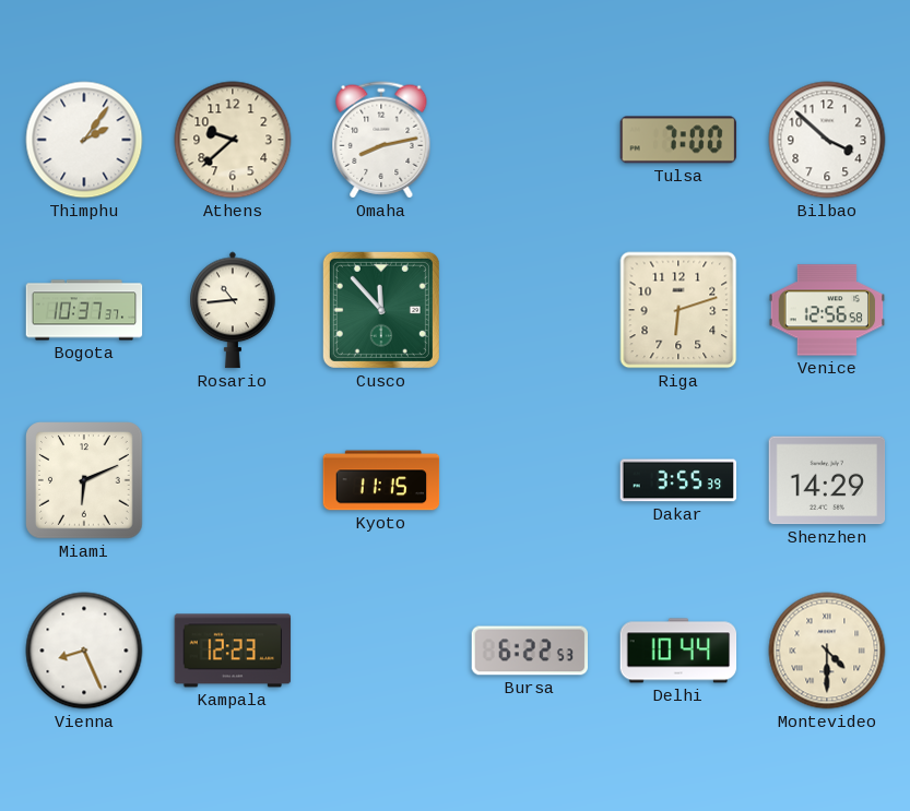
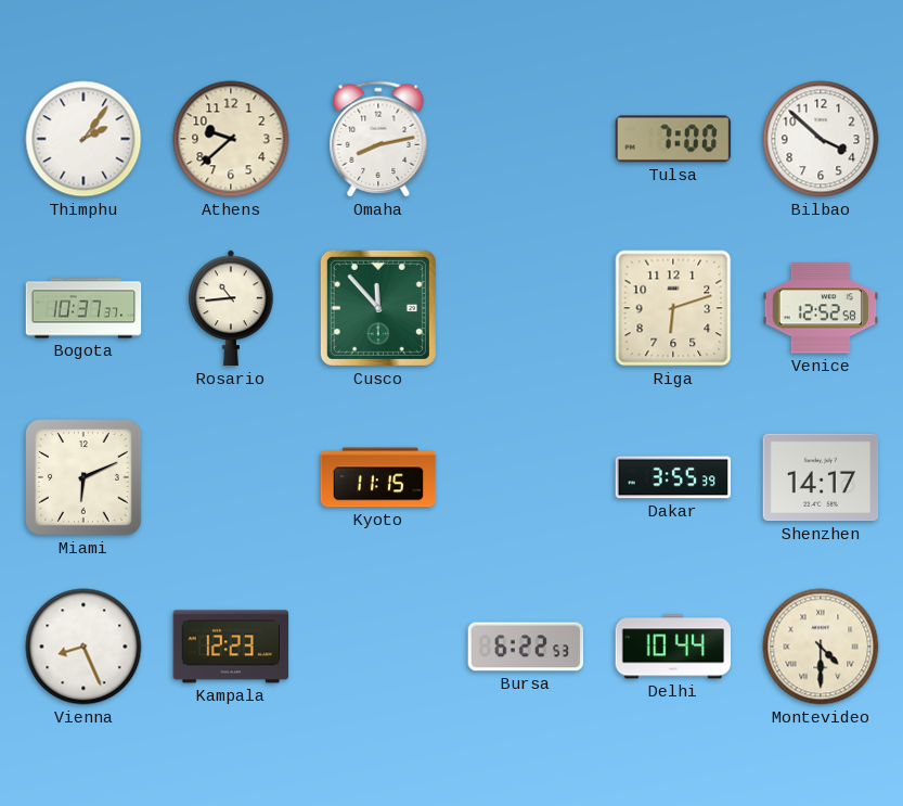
Venice: 12:56 -> 12:52 (821, 308)
Shenzhen: 14:29 -> 14:17 (821, 477)
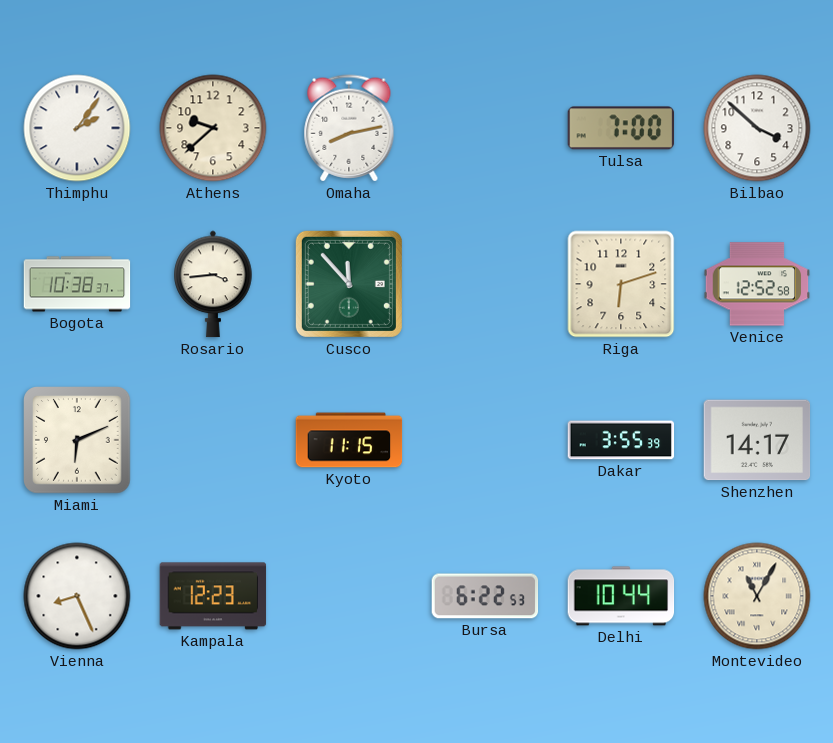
Bogota: 10:37 -> 10:38 (77, 284)
Rosario: 10:44 -> 3:44 (213, 284)
Montevideo: 4:30 -> 11:05 (757, 596)
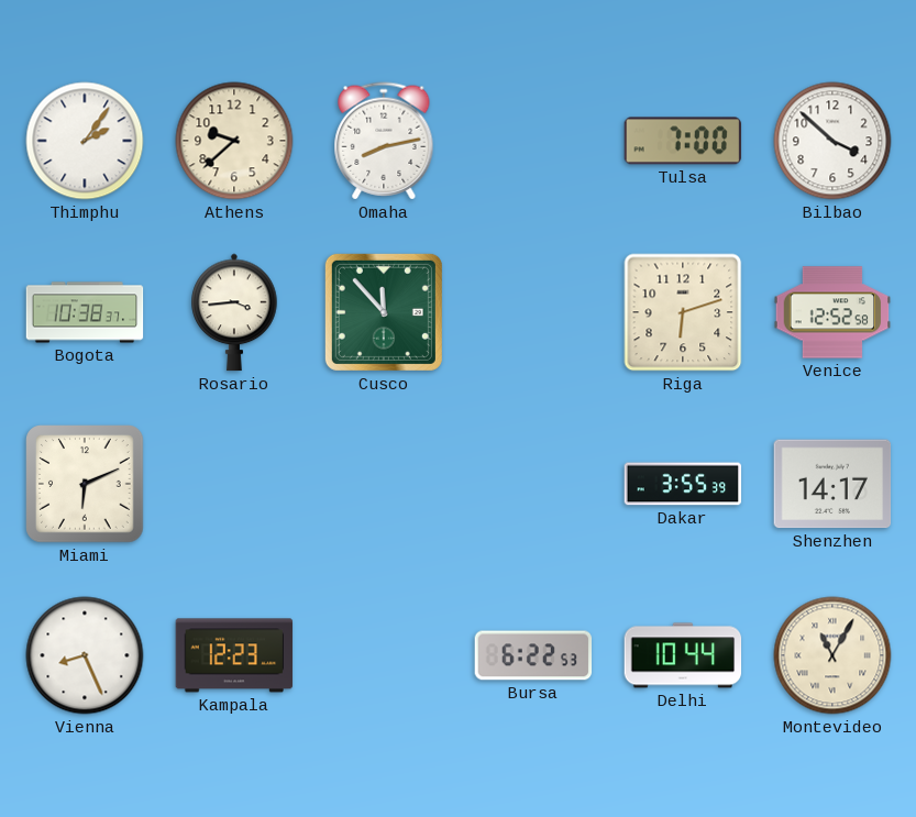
Kyoto: 11:15 -> none (349, 440)
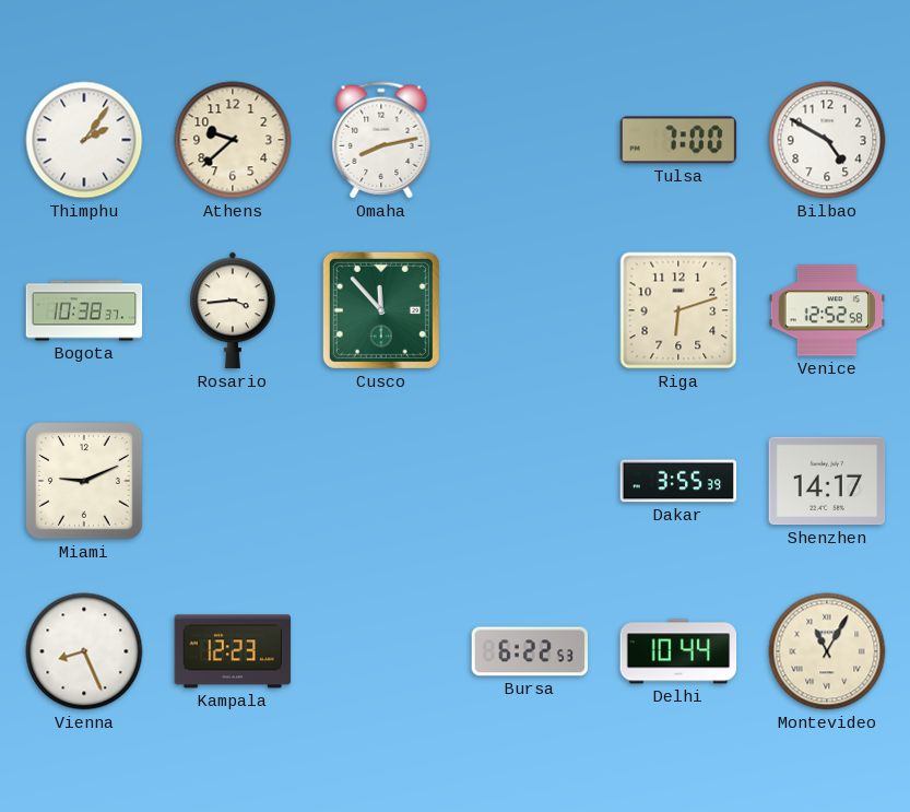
Bilbao: 3:52 -> 4:50 (827, 140)
Miami: 6:11 -> 9:11 (84, 481)
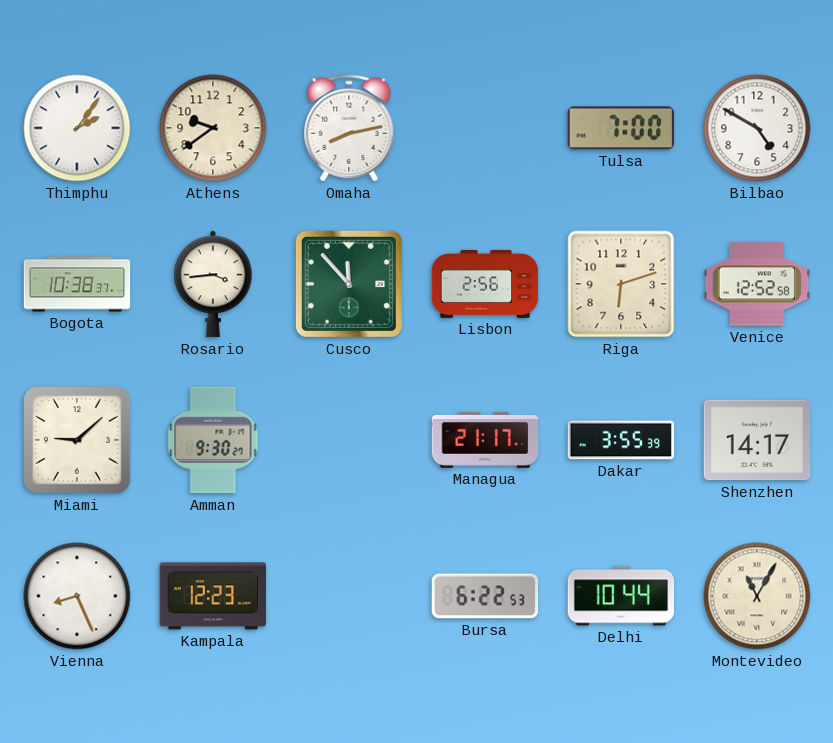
Athens: 9:38 -> 9:39 (213, 128)
Lisbon: none -> 2:56 (485, 284)
Miami: 9:11 -> 9:08 (77, 440)
Amman: none -> 9:30 (213, 440)
Managua: none -> 21:17 (485, 440)
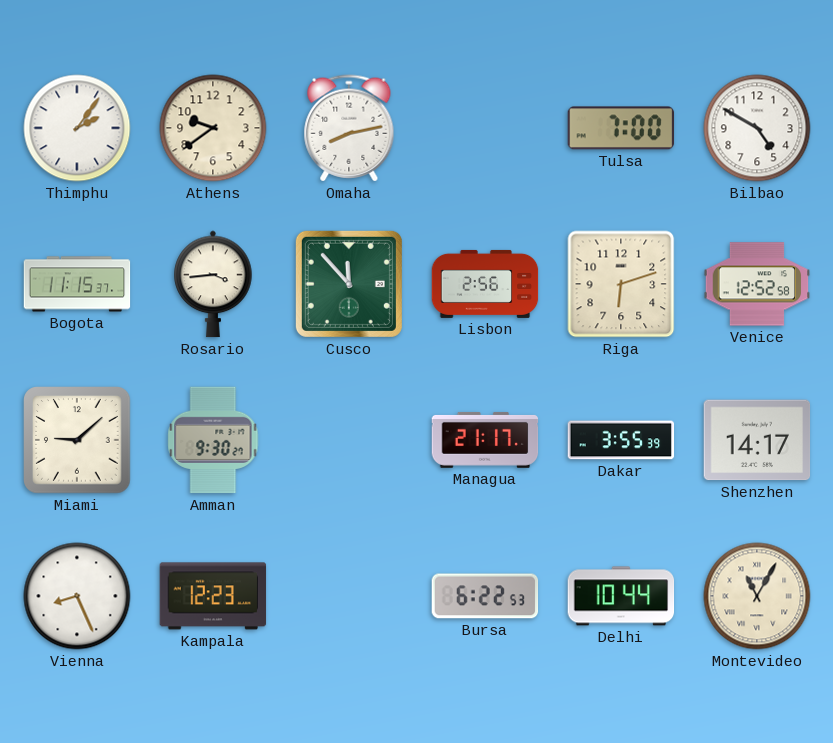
Bogota: 10:38 -> 11:15 (77, 284)
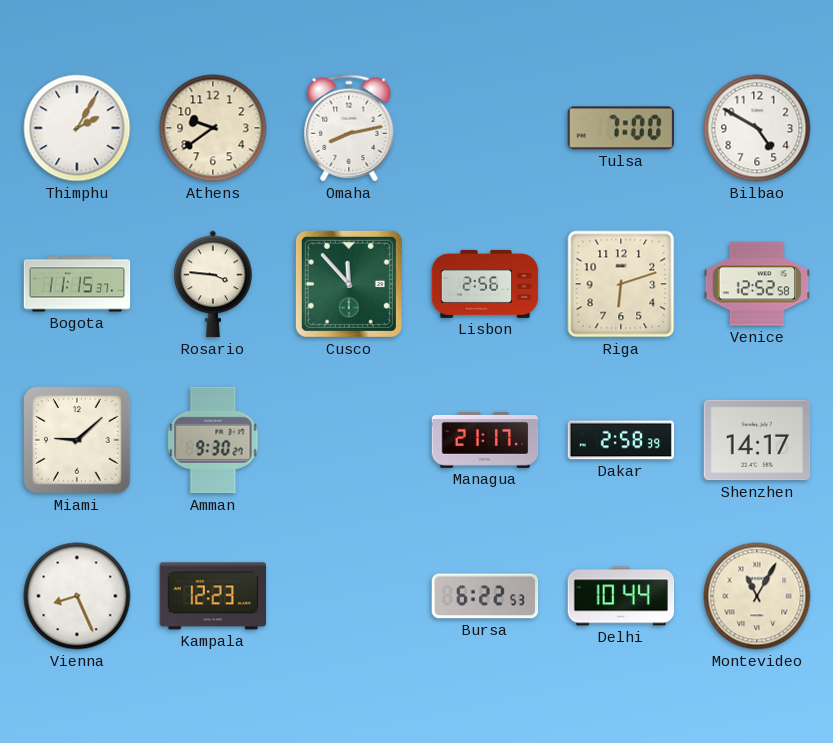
Thimphu: 2:06 -> 2:05 (77, 128)
Rosario: 3:44 -> 3:46 (213, 284)
Dakar: 3:55 -> 2:58 (621, 440)
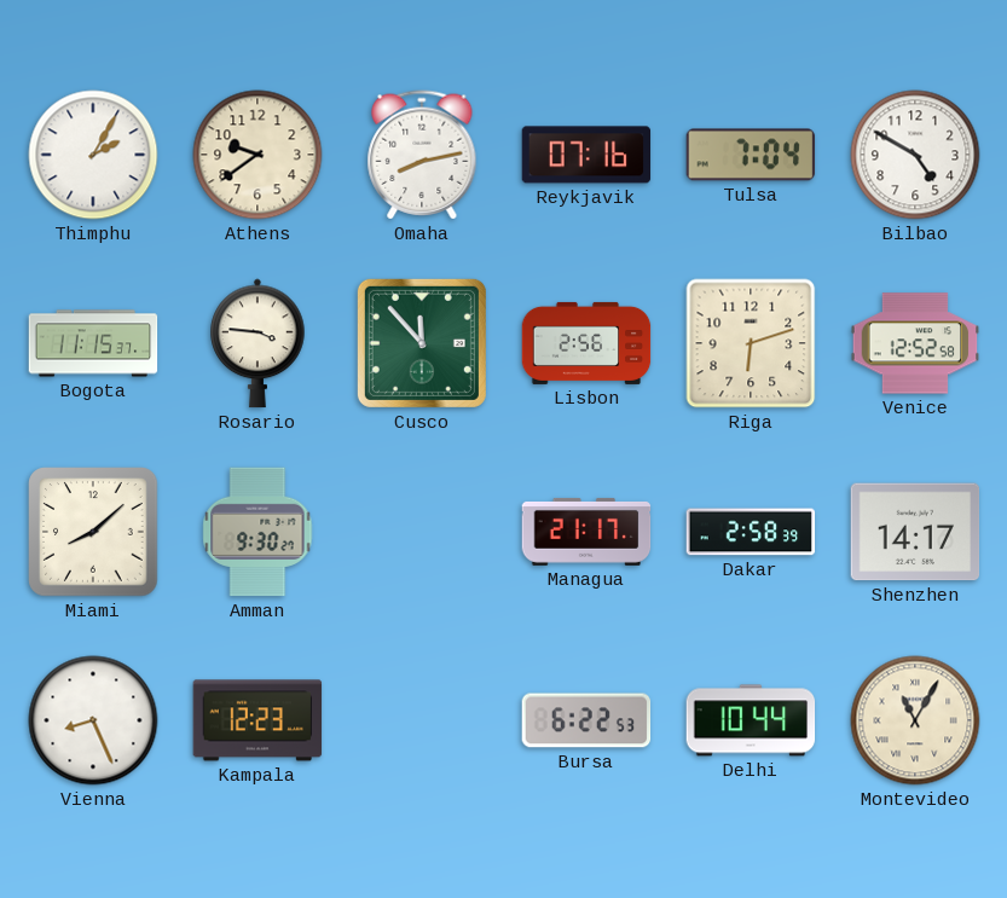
Reykjavik: none -> 07:16 (586, 155)
Tulsa: 7:00 -> 7:04 (751, 155)
Miami: 9:08 -> 8:08 (93, 532)
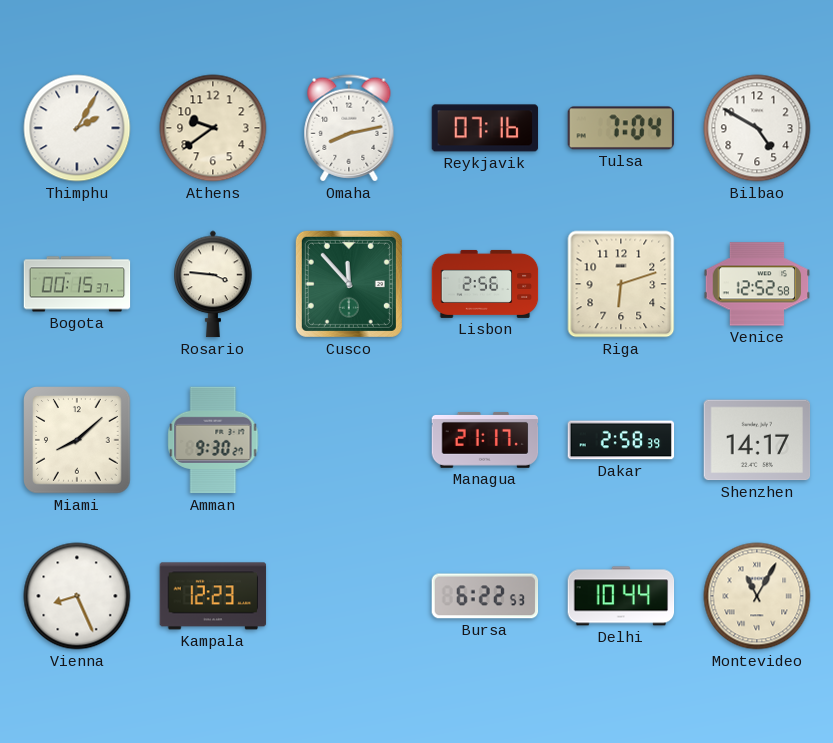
Bogota: 11:15 -> 00:15 (77, 284)
